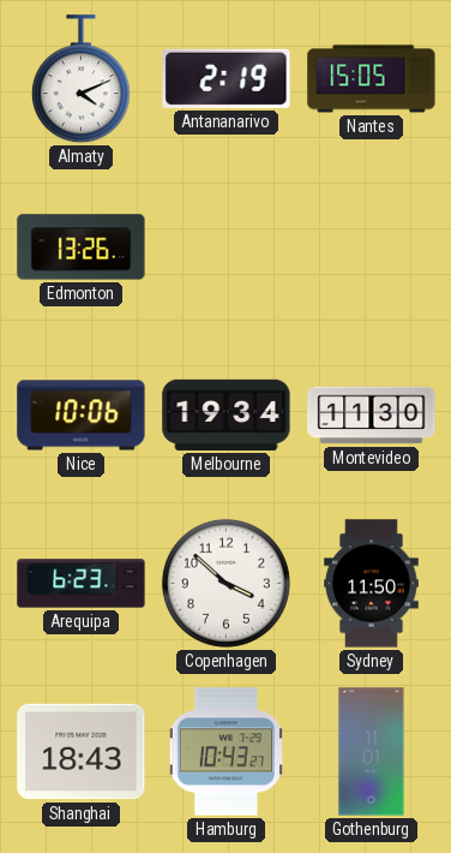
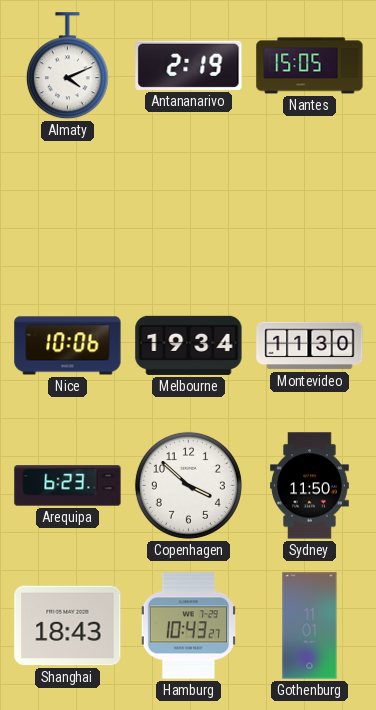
Edmonton: 13:26 -> none (82, 247)
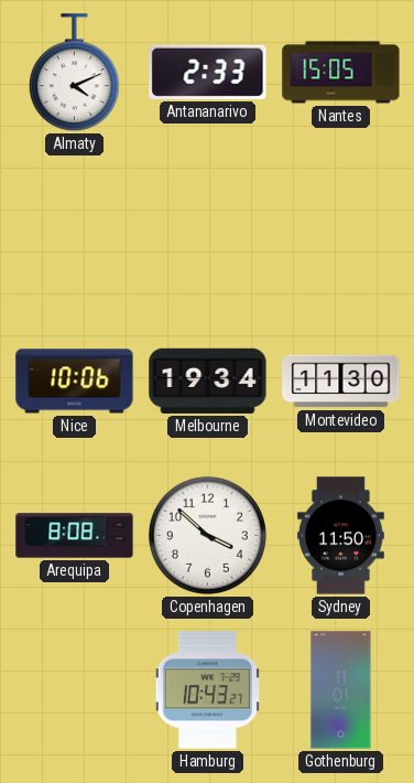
Antananarivo: 2:19 -> 2:33 (208, 72)
Arequipa: 6:23 -> 8:08 (75, 536)
Shanghai: 18:43 -> none (68, 626)
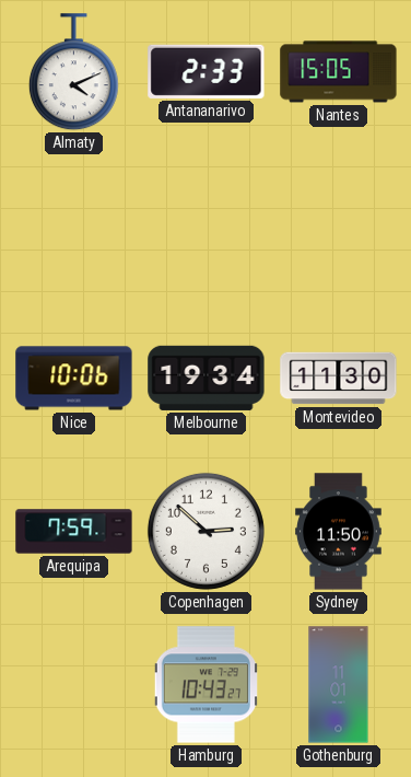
Arequipa: 8:08 -> 7:59 (74, 532)
Copenhagen: 3:52 -> 2:52 (205, 531)
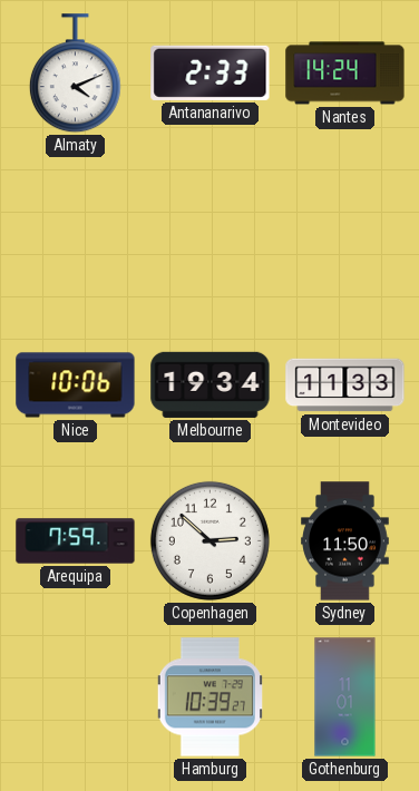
Nantes: 15:05 -> 14:24 (345, 74)
Montevideo: 11:30 -> 11:33 (345, 385)
Hamburg: 10:43 -> 10:39 (209, 697)
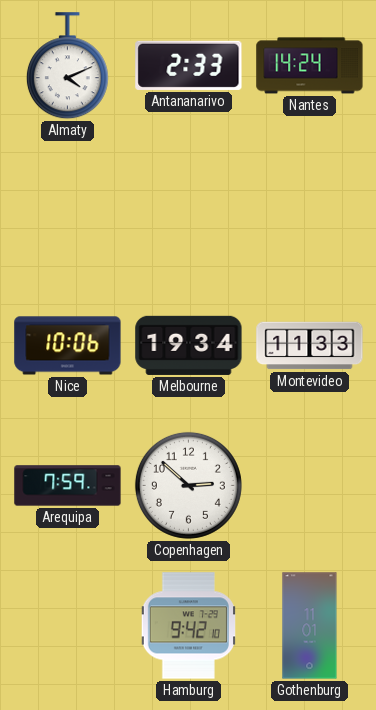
Sydney: 11:50 -> none (345, 541)
Hamburg: 10:39 -> 9:42 (188, 626)
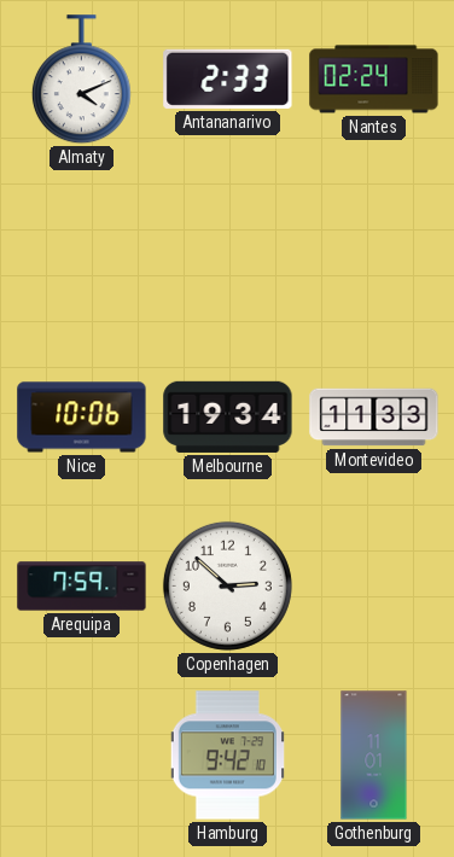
Nantes: 14:24 -> 02:24 (374, 80)
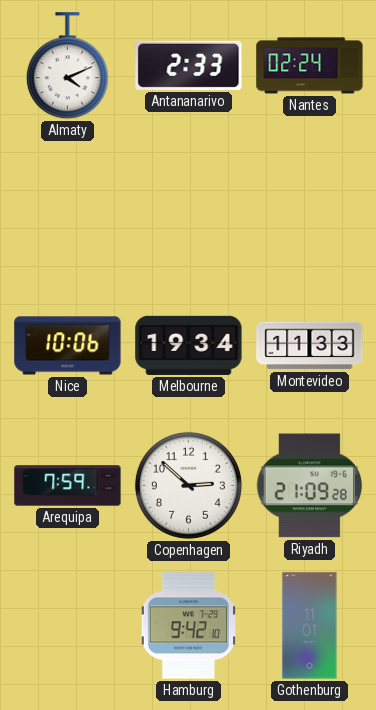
Riyadh: none -> 21:09 (310, 486)
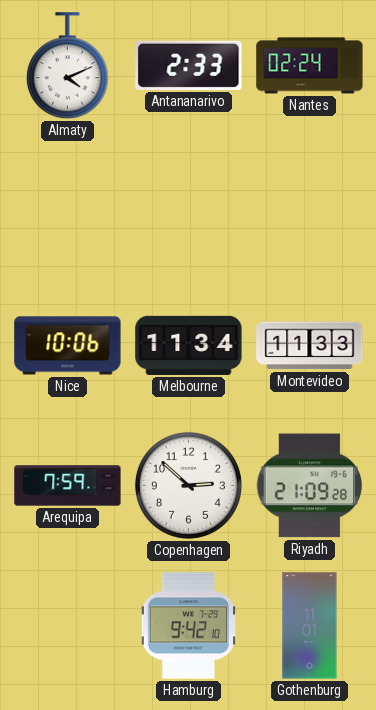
Melbourne: 19:34 -> 11:34 (189, 345)
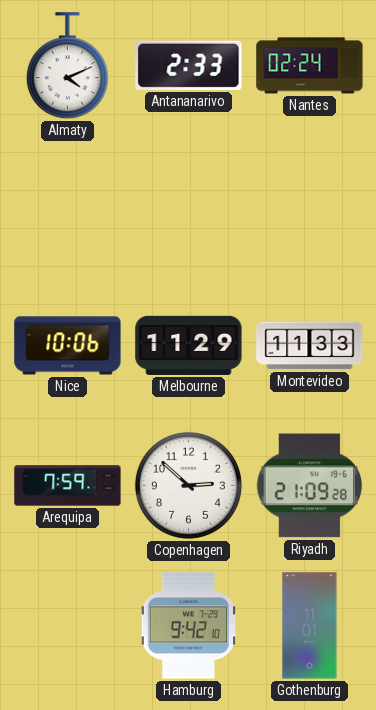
Melbourne: 11:34 -> 11:29 (189, 345)
